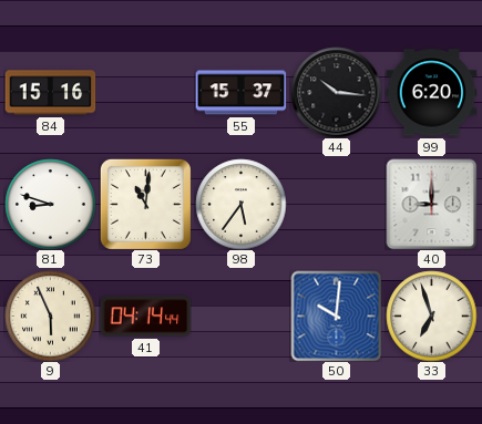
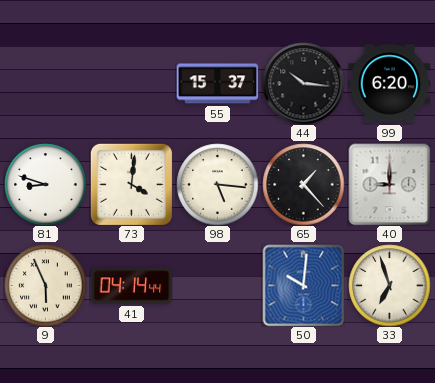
84: 15:16 -> none (50, 93)
73: 11:01 -> 4:01 (131, 184)
98: 5:36 -> 5:16 (217, 184)
65: none -> 1:23 (303, 184)
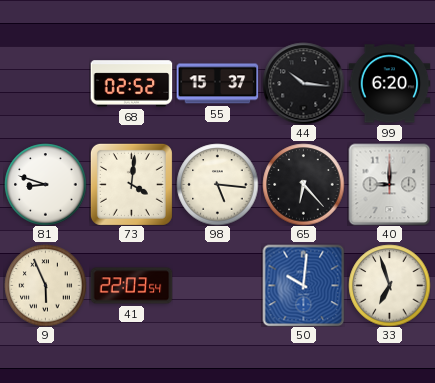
68: none -> 02:52 (131, 84)
65: 1:23 -> 6:23 (303, 184)
41: 04:14 -> 22:03 (131, 286)
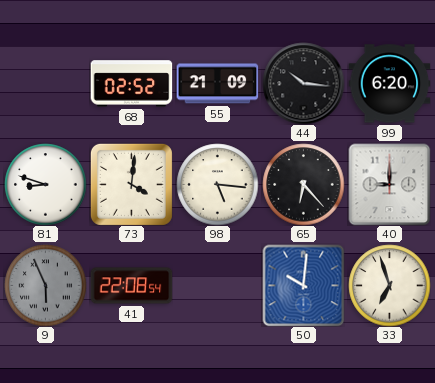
55: 15:37 -> 21:09 (217, 84)
9 dial: cream -> grey (45, 285)
41: 22:03 -> 22:08 (131, 286)
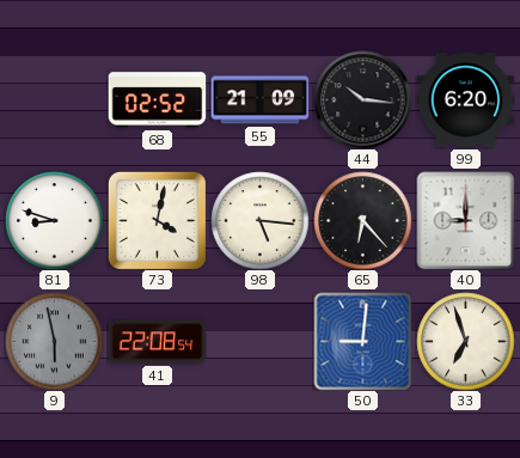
73: 4:01 -> 4:02 (157, 220)
9: 5:56 -> 5:58 (54, 341)
50: 10:01 -> 9:01 (362, 341)
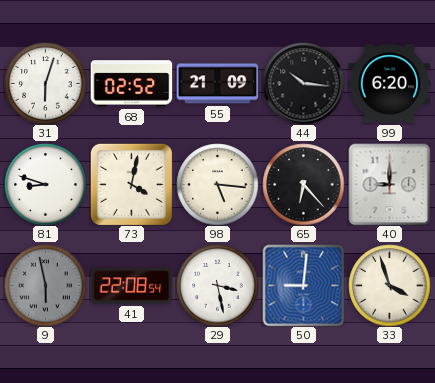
31: none -> 6:03 (45, 83)
29: none -> 3:28 (217, 285)
33: 6:57 -> 3:57 (389, 285)
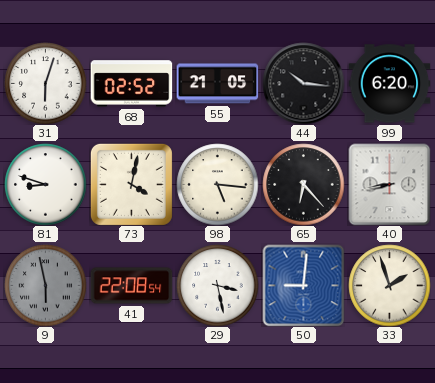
55: 21:09 -> 21:05 (217, 84)
40: 9:00 -> 8:43 (389, 184)
33: 3:57 -> 1:57 (389, 285)
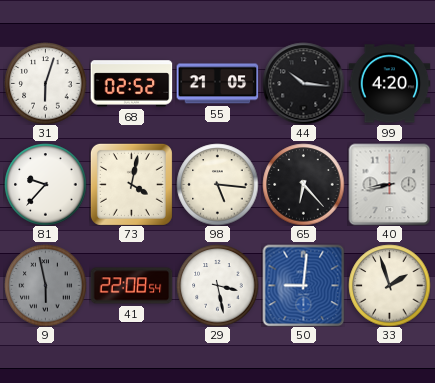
99: 6:20 -> 4:20 (389, 84)
81: 8:48 -> 9:37 (45, 184)
